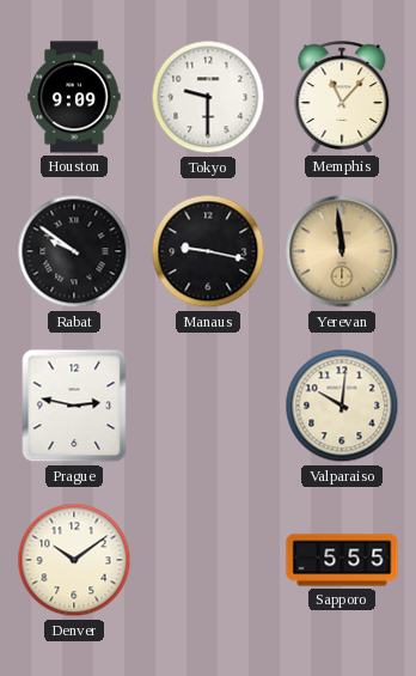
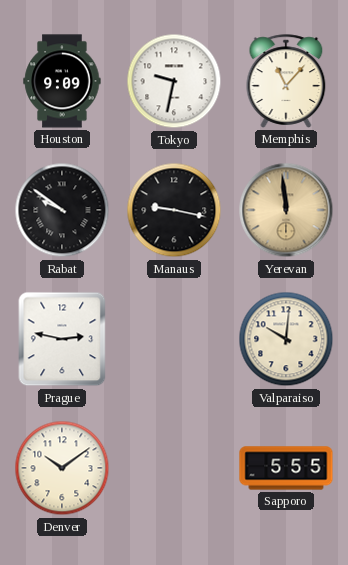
Tokyo: 9:30 -> 9:32 (174, 81)
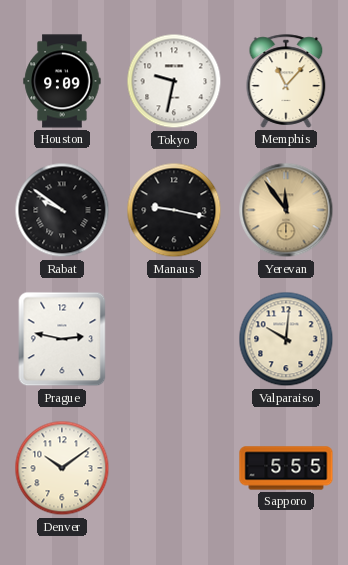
Yerevan: 11:59 -> 11:54 (286, 210)
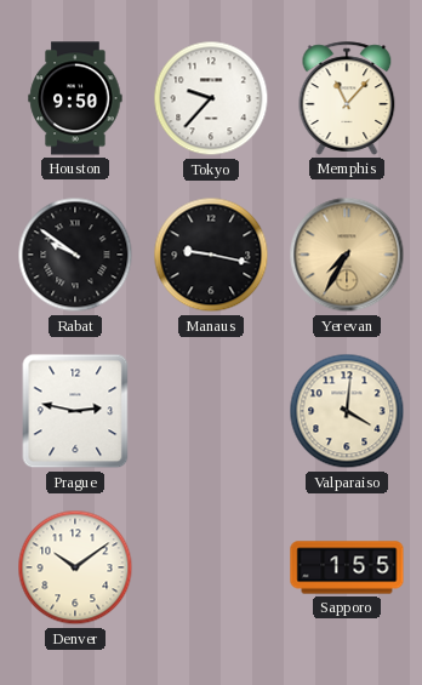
Houston: 9:09 -> 9:50 (75, 98)
Tokyo: 9:32 -> 9:37 (211, 98)
Yerevan: 11:54 -> 7:35 (347, 255)
Valparaiso: 10:01 -> 4:01 (347, 411)
Sapporo: 5:55 -> 1:55 (347, 567)
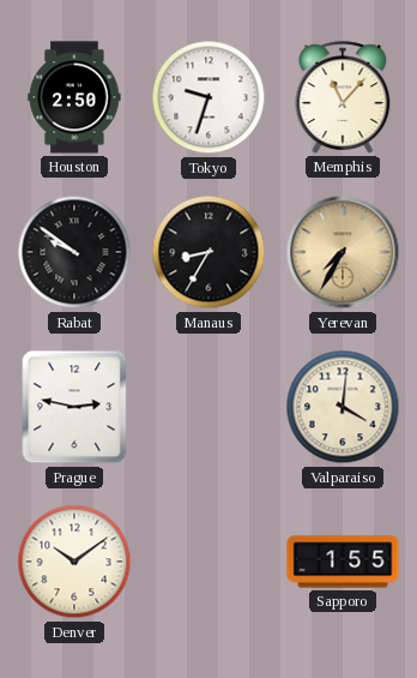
Houston: 9:50 -> 2:50 (74, 97)
Tokyo: 9:37 -> 9:33 (208, 97)
Manaus: 9:17 -> 8:35 (208, 252)
